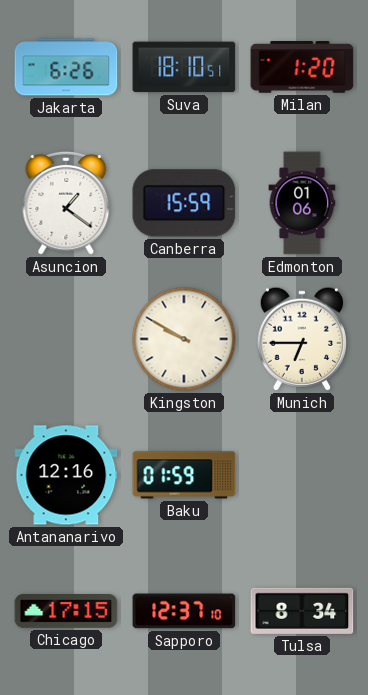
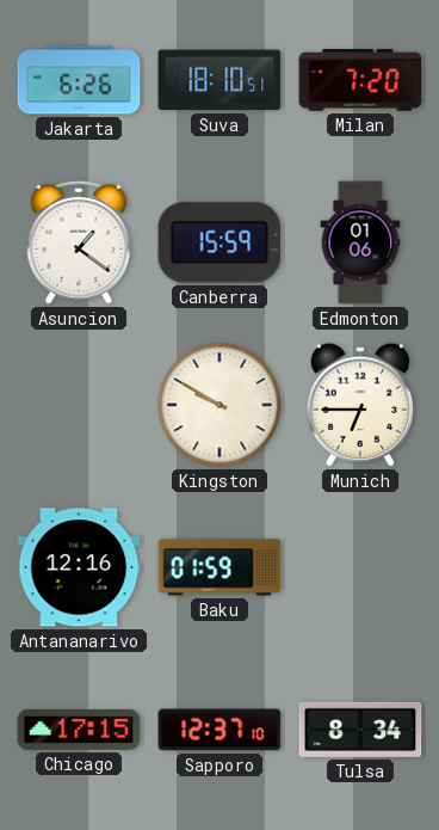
Milan: 1:20 -> 7:20 (360, 80)
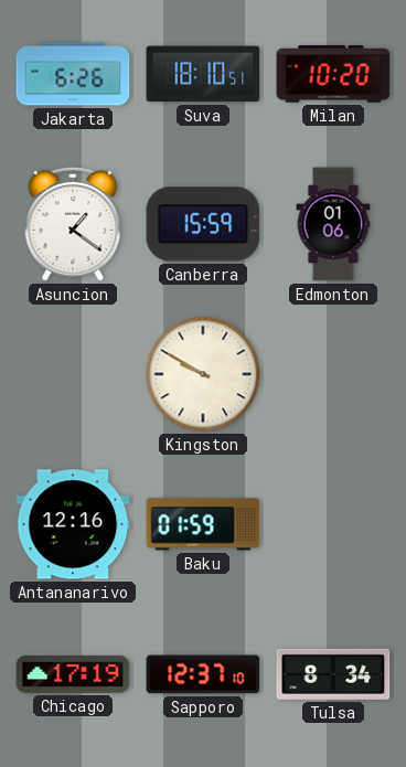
Milan: 7:20 -> 10:20 (333, 74)
Munich: 6:45 -> none (360, 405)
Chicago: 17:15 -> 17:19 (73, 675)
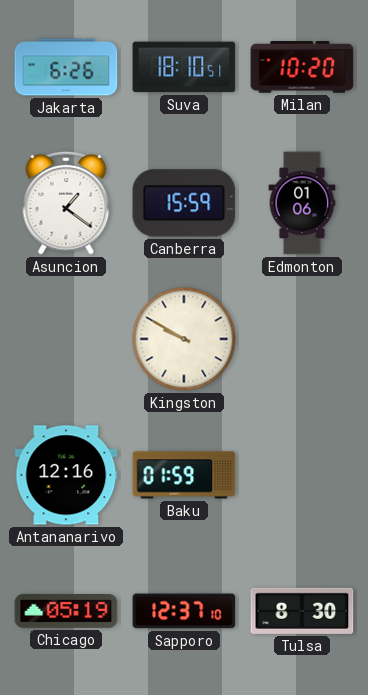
Chicago: 17:19 -> 05:19 (66, 612)
Tulsa: 8:34 -> 8:30 (302, 611)
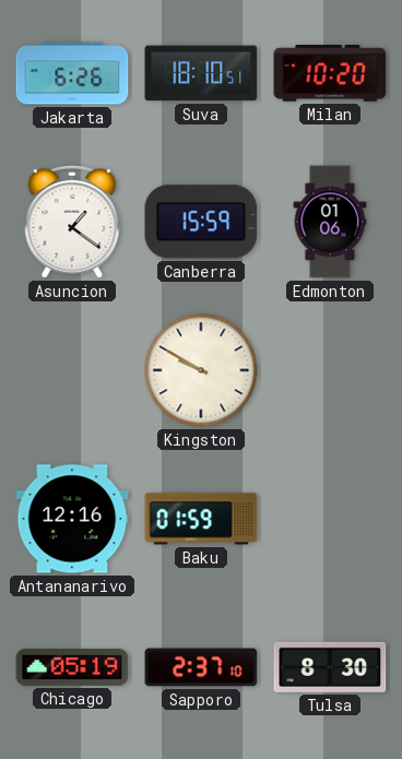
Sapporo: 12:37 -> 2:37 (201, 667)
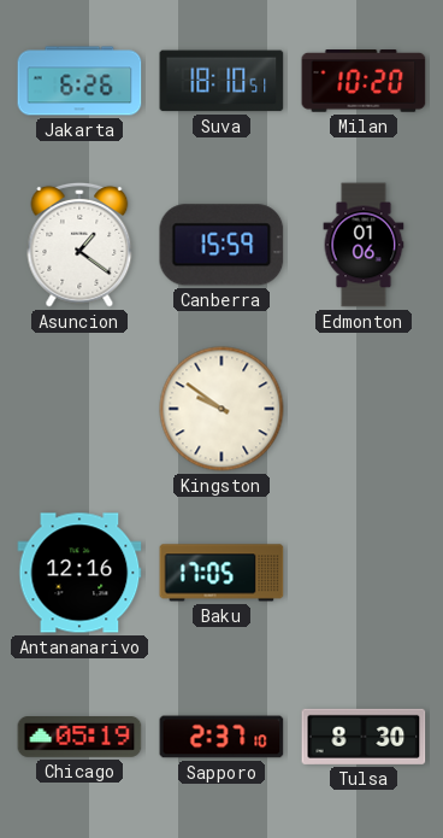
Kingston: 9:50 -> 9:51 (221, 409)
Baku: 01:59 -> 17:05 (221, 573)
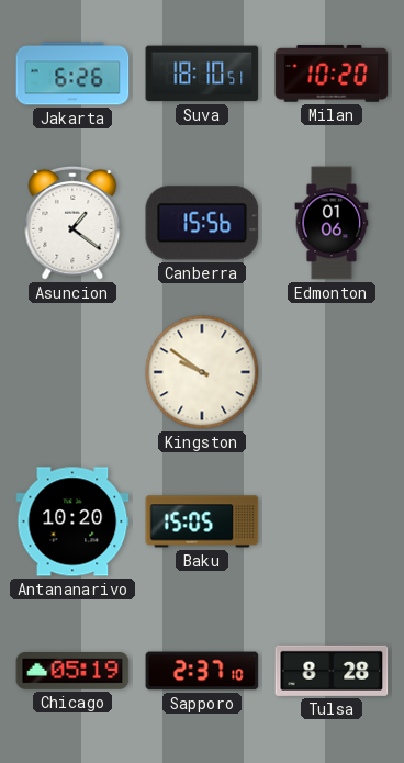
Canberra: 15:59 -> 15:56 (202, 223)
Antananarivo: 12:16 -> 10:20 (72, 521)
Baku: 17:05 -> 15:05 (202, 521)
Tulsa: 8:30 -> 8:28 (332, 671)
